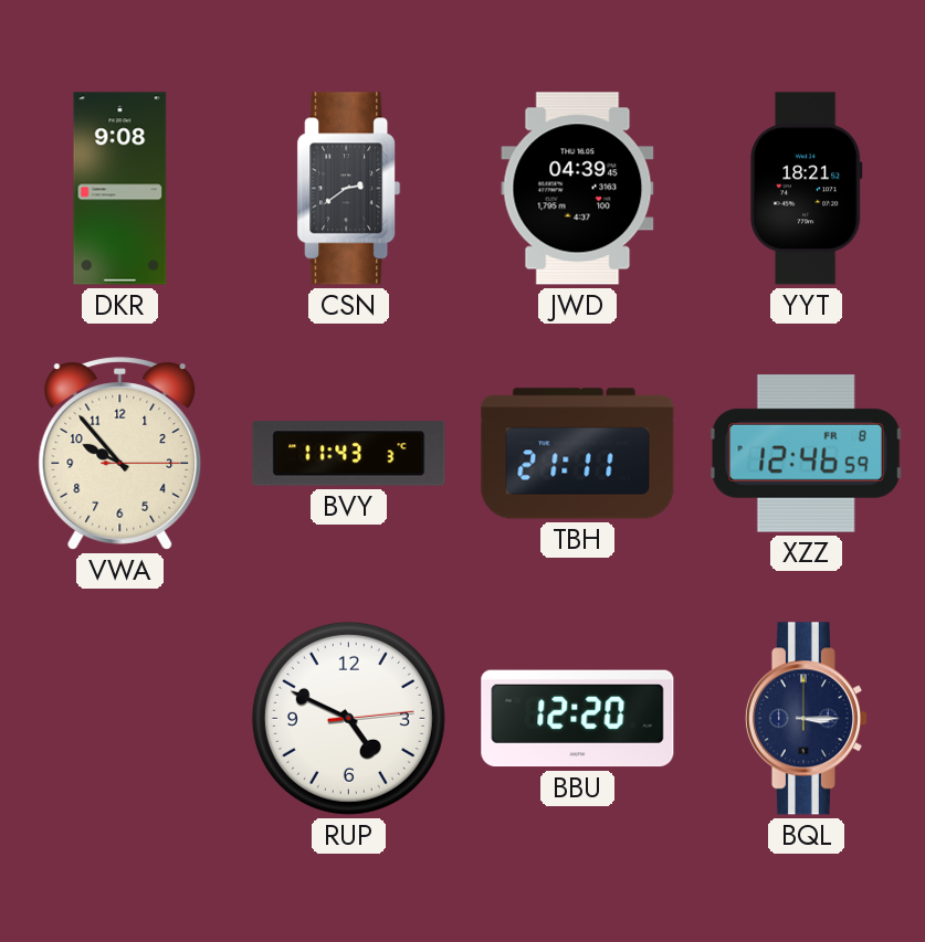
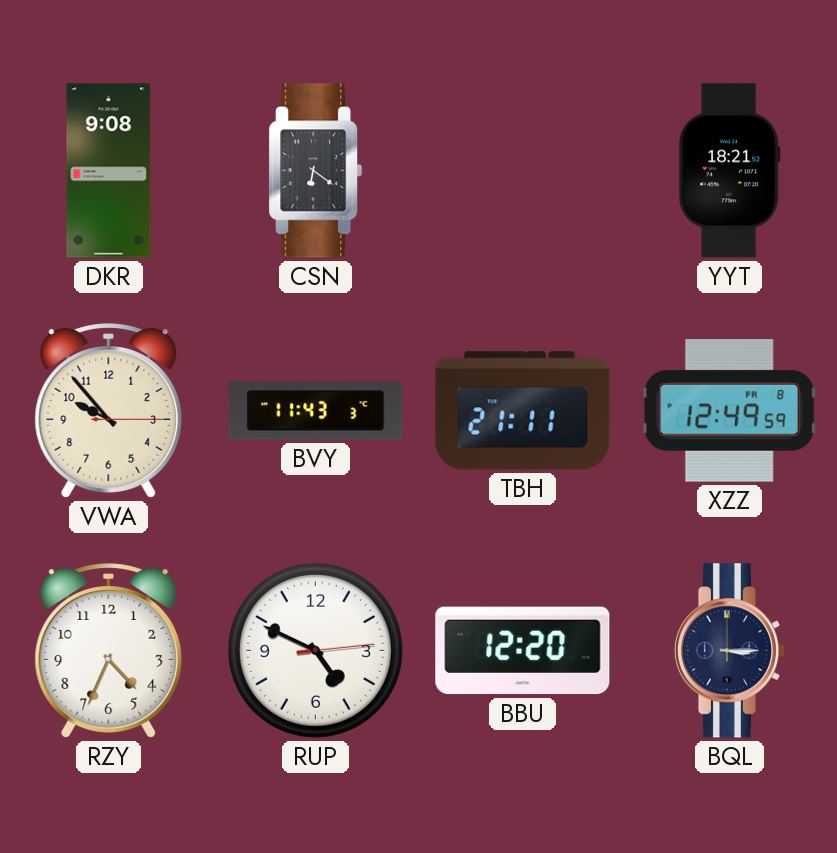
CSN: 2:39 -> 6:21 (316, 171)
JWD: 04:39 -> none (578, 189)
XZZ: 12:46 -> 12:49 (729, 411)
RZY: none -> 4:34 (109, 651)
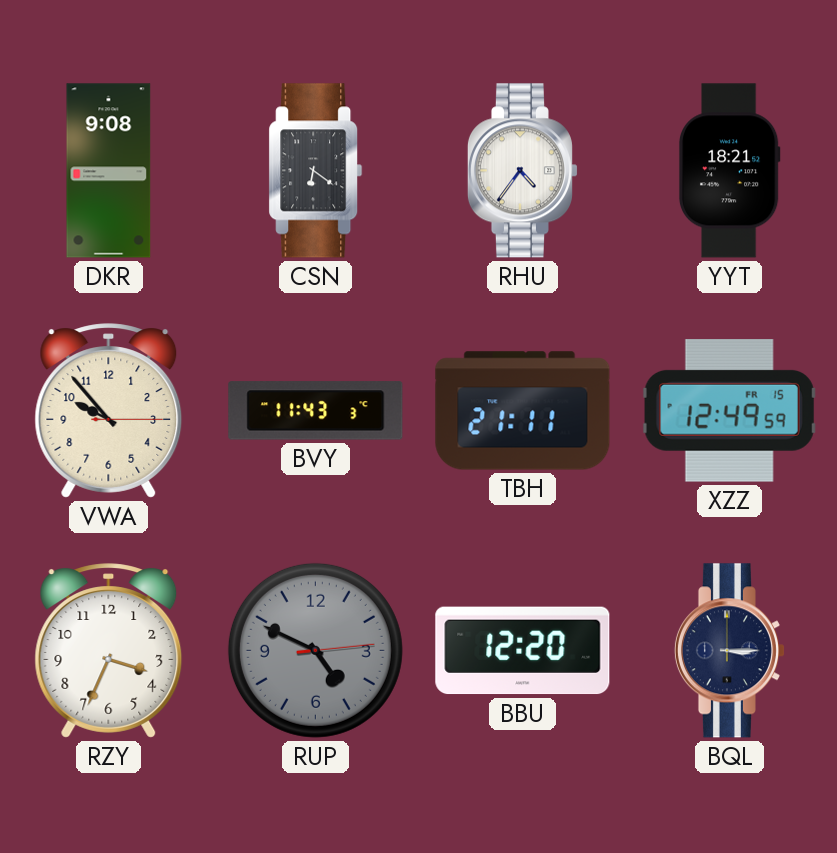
RHU: none -> 4:36 (522, 171)
XZZ date: FR 8 -> FR 15 (729, 411)
RZY: 4:34 -> 3:34 (109, 651)
RUP dial: white -> grey (315, 650)
